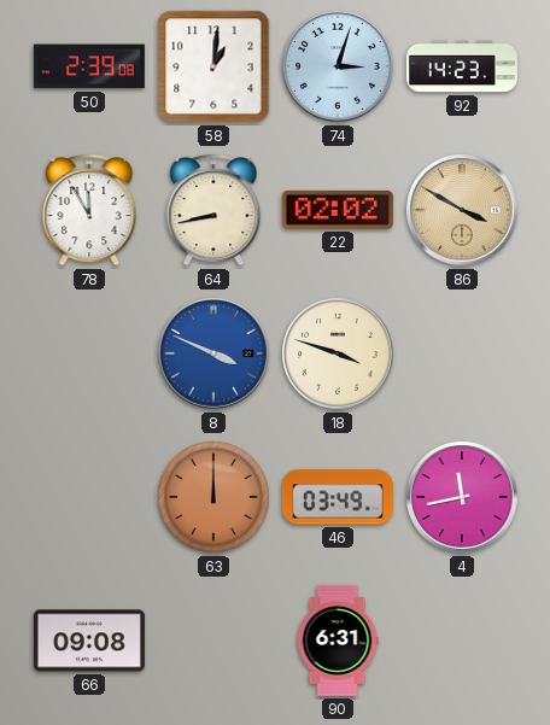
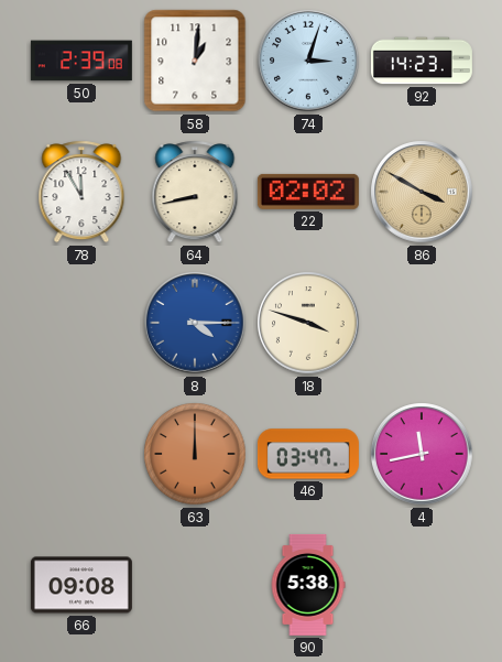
8: 3:49 -> 4:15 (195, 323)
46: 03:49 -> 03:47 (308, 454)
90: 6:31 -> 5:38 (308, 585)
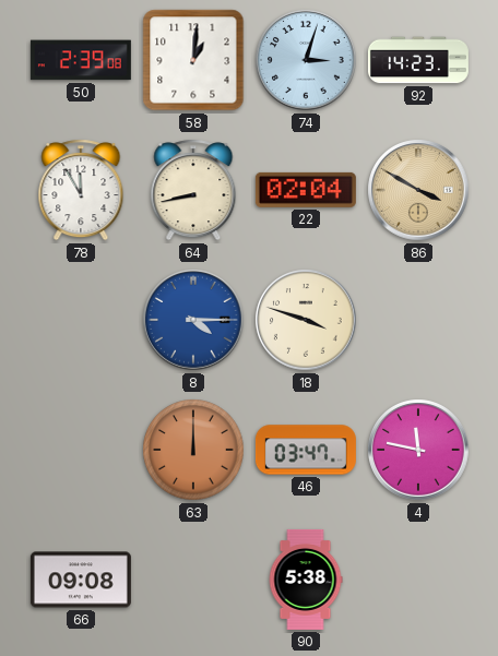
22: 02:02 -> 02:04 (306, 190)
4: 11:43 -> 11:47 (418, 450)
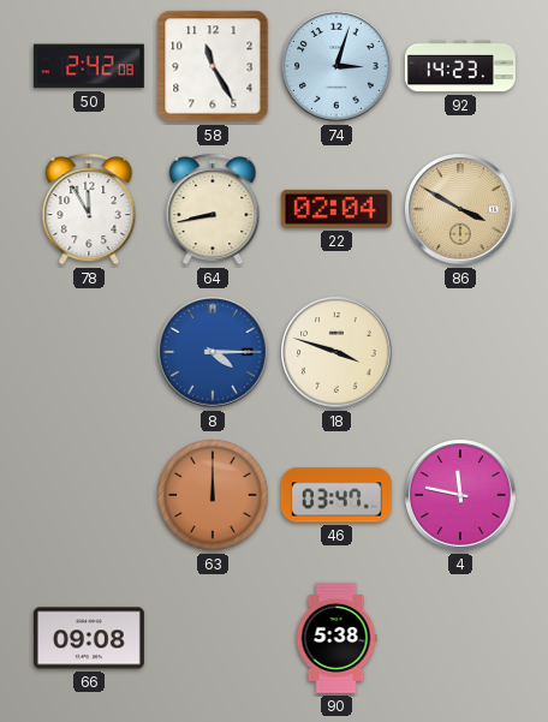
50: 2:39 -> 2:42 (89, 66)
58: 1:01 -> 11:25 (213, 66)
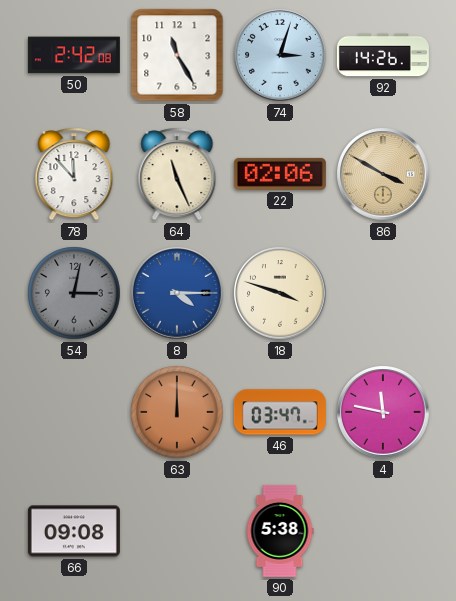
92: 14:23 -> 14:26 (383, 55)
78: 11:55 -> 11:53 (74, 174)
64: 8:43 -> 11:26 (177, 174)
22: 02:04 -> 02:06 (280, 174)
54: none -> 3:02 (74, 293)
